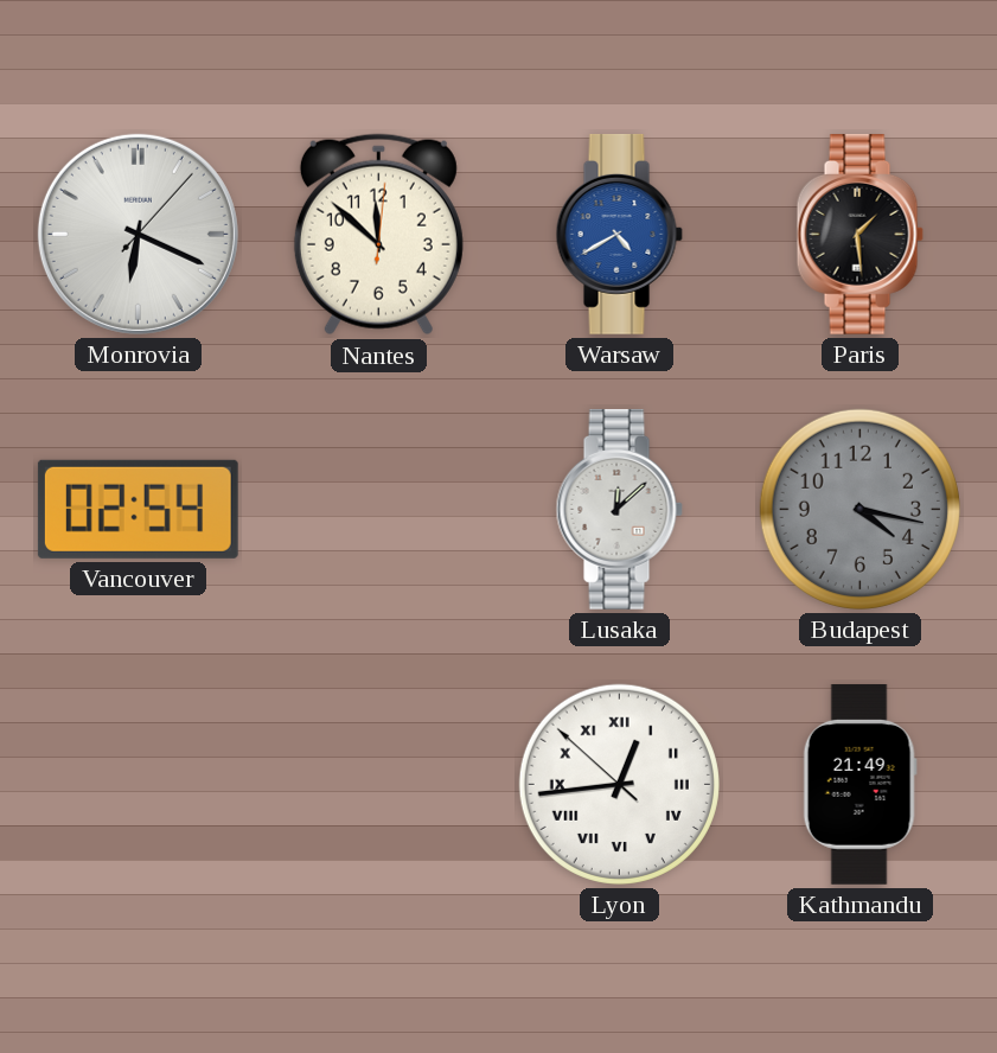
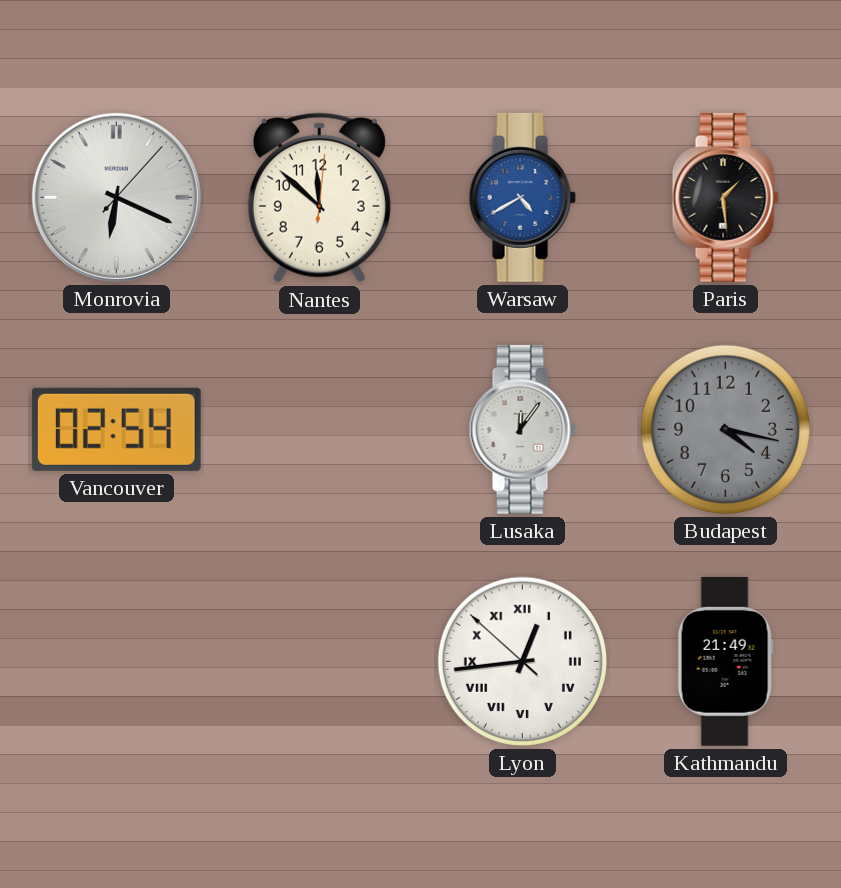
Lusaka: 12:08 -> 12:06 (522, 429)
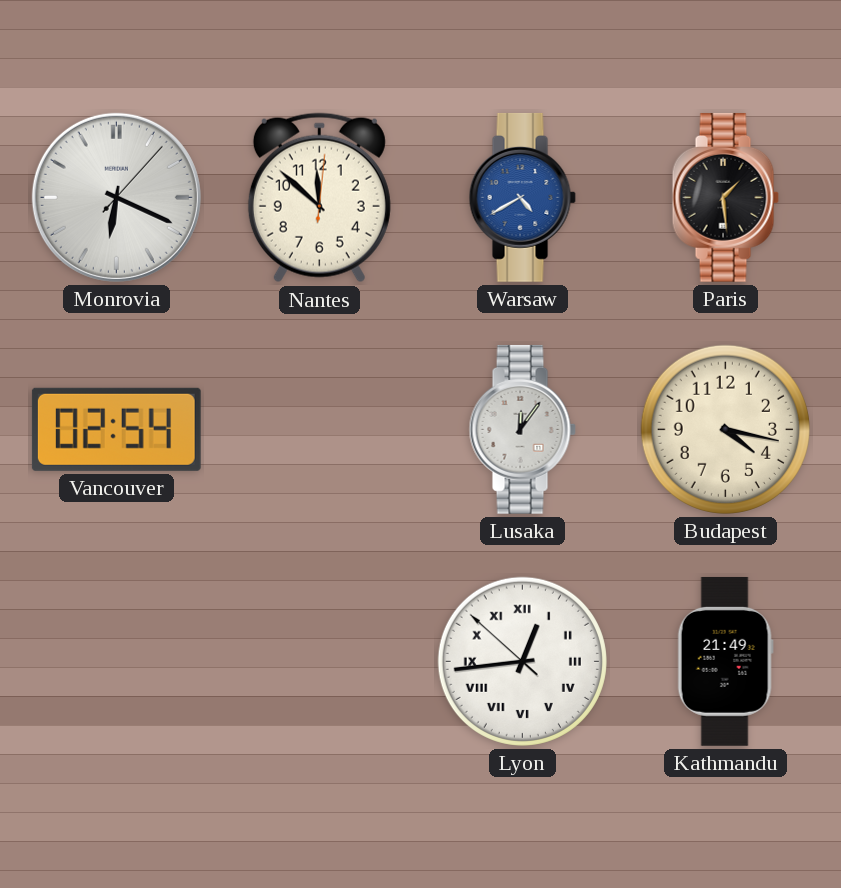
Budapest dial: grey -> cream (725, 429)
